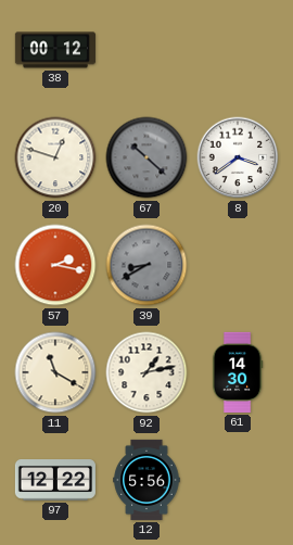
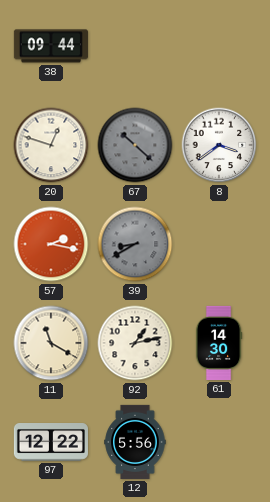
38: 00:12 -> 09:44 (51, 46)
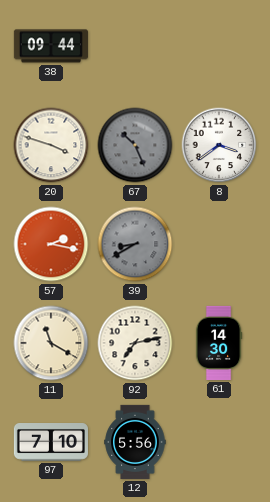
20: 12:48 -> 3:48 (51, 145)
67: 10:22 -> 10:26 (135, 145)
92: 1:13 -> 7:13 (135, 343)
97: 12:22 -> 7:10 (51, 443)
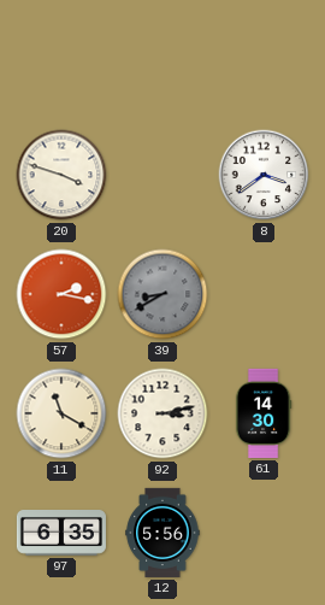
38: 09:44 -> none (51, 46)
67: 10:26 -> none (135, 145)
92: 7:13 -> 3:13 (162, 413)
97: 7:10 -> 6:35 (61, 534)
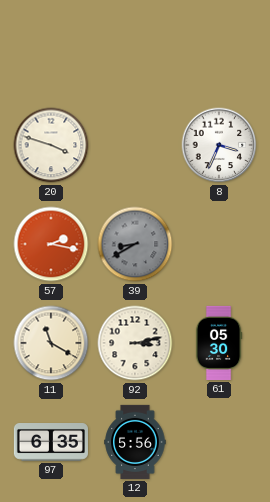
8: 3:39 -> 3:34 (219, 145)
61: 14:30 -> 05:30 (219, 343)
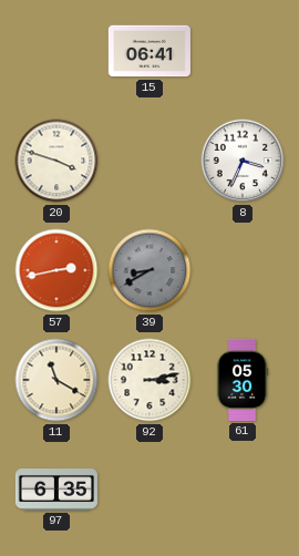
15: none -> 06:41 (149, 51)
57: 2:17 -> 2:43 (56, 270)
12: 5:56 -> none (135, 442)
